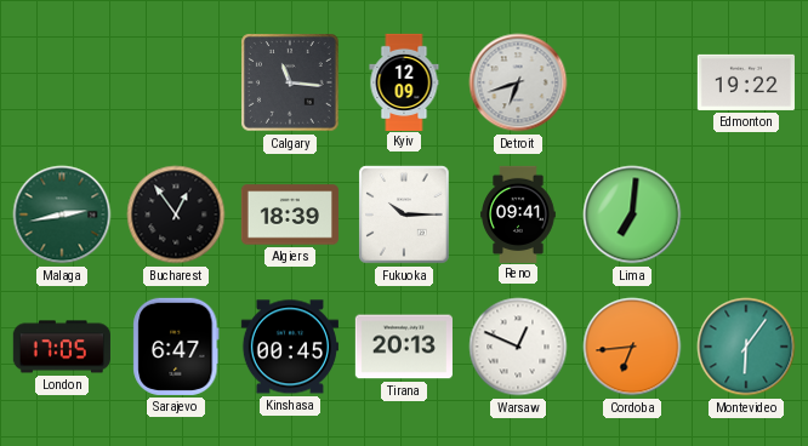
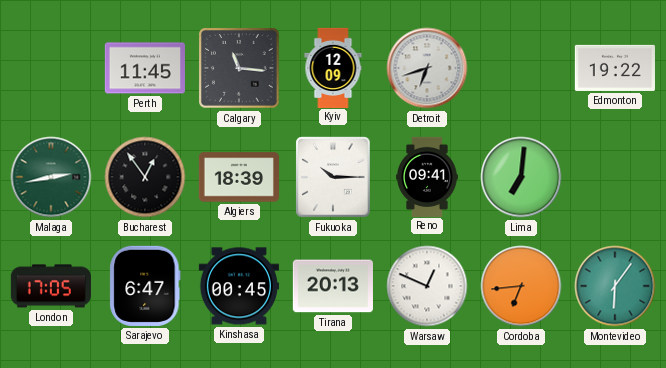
Perth: none -> 11:45 (145, 68)
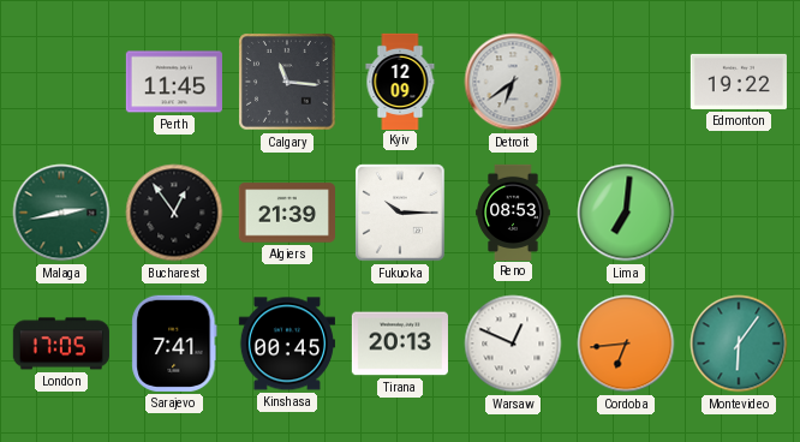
Detroit: 6:42 -> 6:39 (513, 82)
Algiers: 18:39 -> 21:39 (286, 213)
Reno: 09:41 -> 08:53 (513, 211)
Sarajevo: 6:47 -> 7:41 (174, 344)
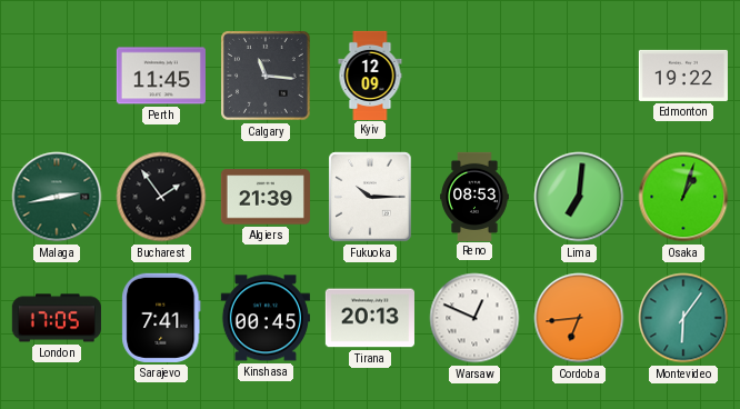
Detroit: 6:39 -> none (513, 82)
Bucharest: 12:54 -> 1:54 (161, 197)
Osaka: none -> 1:03 (683, 197)
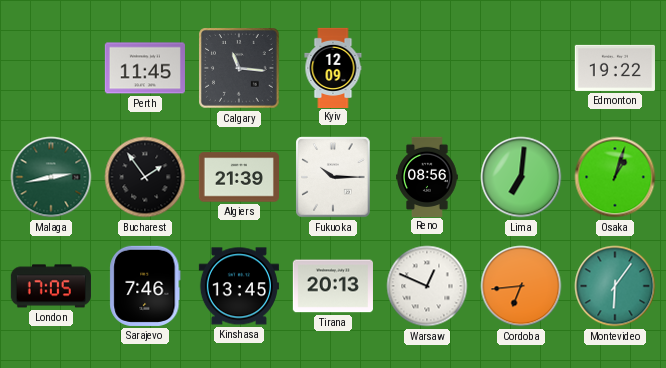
Reno: 08:53 -> 08:56 (427, 176)
Sarajevo: 7:41 -> 7:46 (145, 286)
Kinshasa: 00:45 -> 13:45 (239, 286)
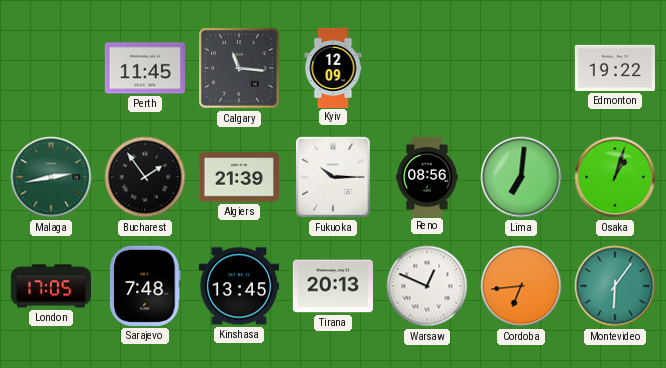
Sarajevo: 7:46 -> 7:48 (145, 286)
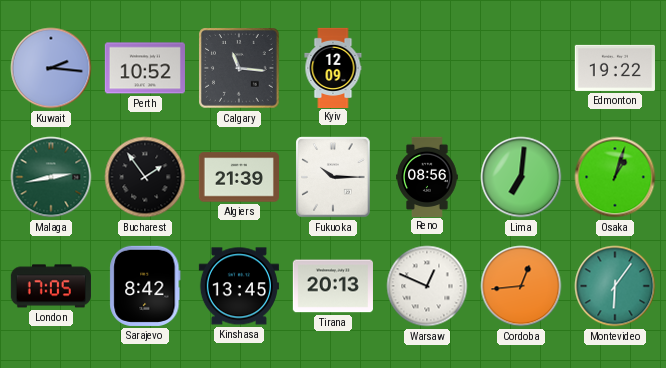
Kuwait: none -> 2:16 (51, 68)
Perth: 11:45 -> 10:52 (145, 68)
Sarajevo: 7:48 -> 8:42 (145, 286)
Cordoba: 6:44 -> 12:44 (521, 286)
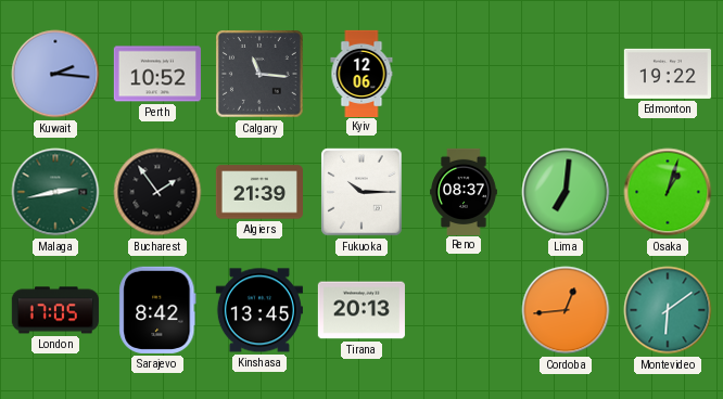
Kyiv: 12:09 -> 12:06 (361, 73)
Reno: 08:56 -> 08:37 (464, 191)
Warsaw: 12:49 -> none (427, 286)
Montevideo: 6:06 -> 6:09 (668, 310)
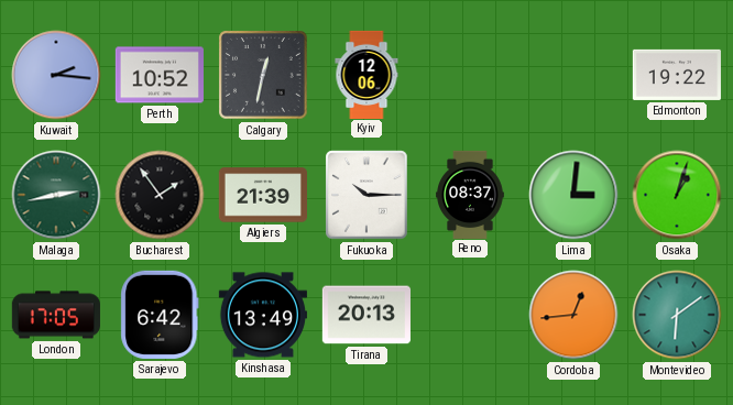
Calgary: 11:16 -> 12:32 (264, 76)
Lima: 7:01 -> 3:01 (573, 195)
Sarajevo: 8:42 -> 6:42 (160, 315)
Kinshasa: 13:45 -> 13:49 (263, 315)
